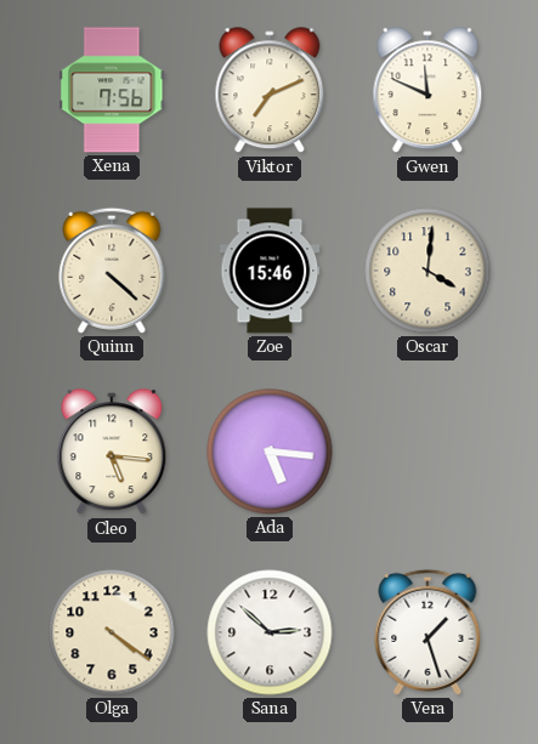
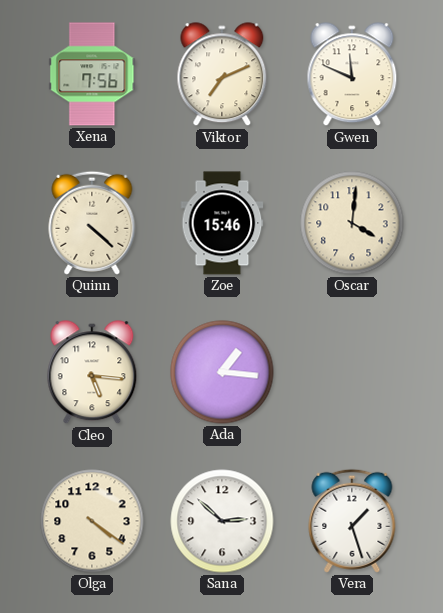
Ada: 5:16 -> 1:16 (222, 372)
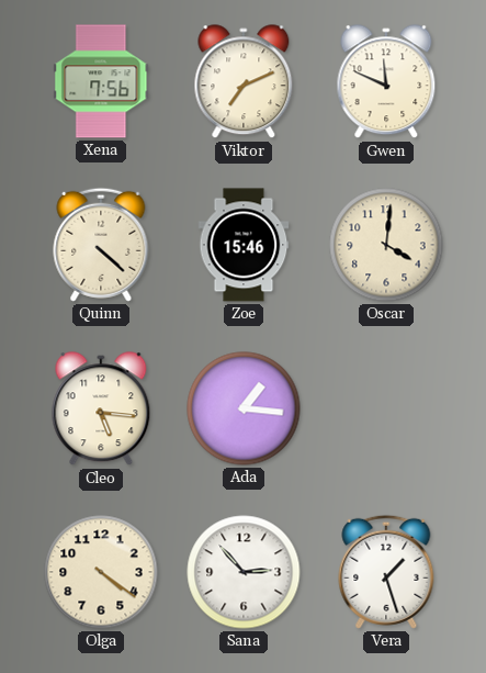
Sana: 2:52 -> 2:53 (244, 572)
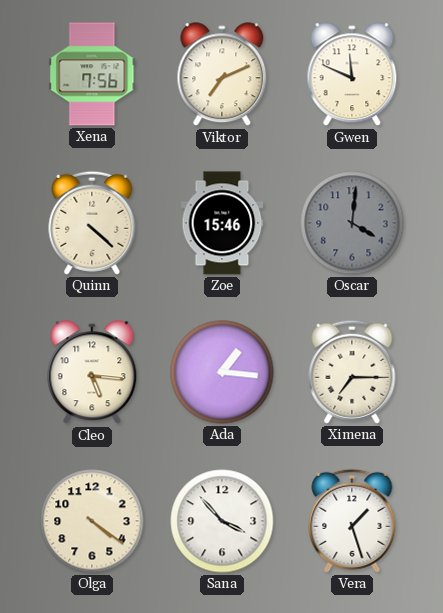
Oscar dial: cream -> grey (352, 223)
Ximena: none -> 7:15 (352, 372)
Sana: 2:53 -> 3:53 (222, 521)
